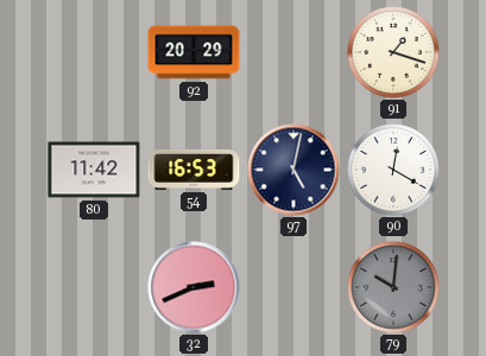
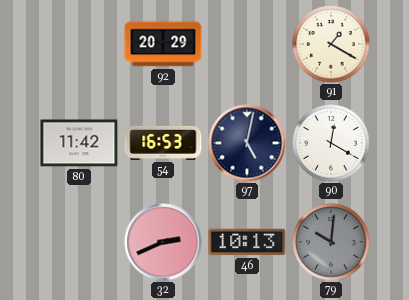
91: 1:18 -> 1:20 (331, 44)
46: none -> 10:13 (247, 242)
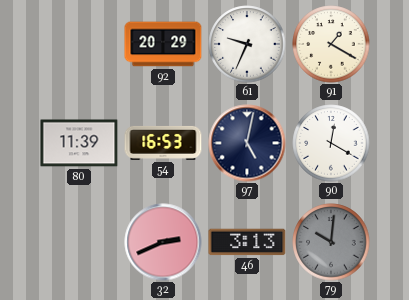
61: none -> 9:34 (247, 44)
80: 11:42 -> 11:39 (79, 143)
46: 10:13 -> 3:13 (247, 242)
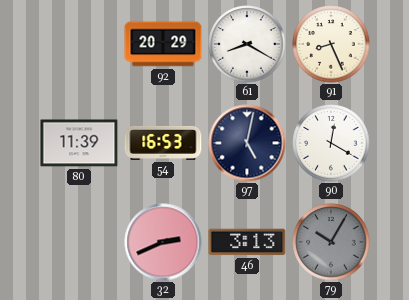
61: 9:34 -> 8:20 (247, 44)
91: 1:20 -> 8:26 (331, 44)
79: 10:01 -> 10:05 (331, 242)
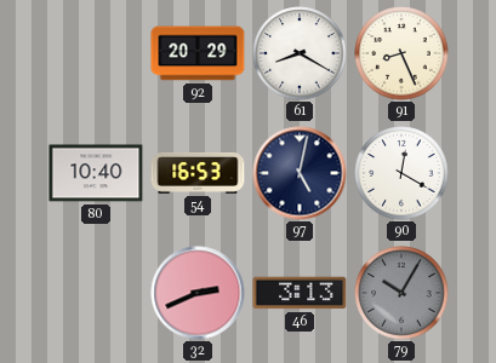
80: 11:39 -> 10:40 (96, 173)
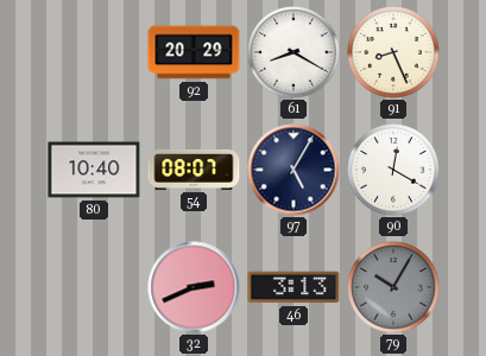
54: 16:53 -> 08:07 (194, 170)
97: 5:02 -> 5:05 (294, 170)
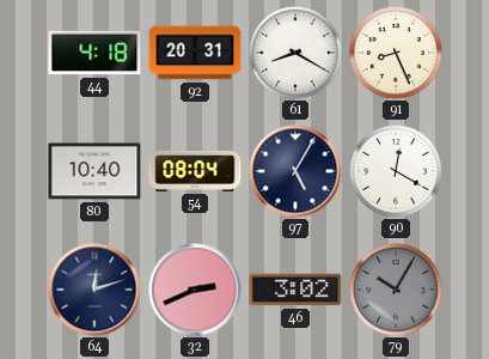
44: none -> 4:18 (94, 53)
92: 20:29 -> 20:31 (195, 53)
54: 08:07 -> 08:04 (195, 171)
64: none -> 12:12 (94, 290)
46: 3:13 -> 3:02 (295, 290)
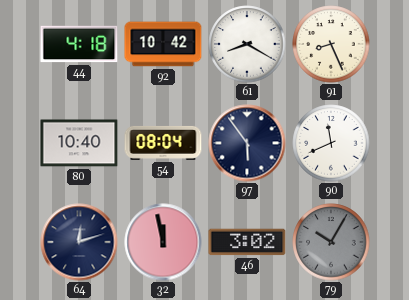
92: 20:31 -> 10:42 (163, 44)
97: 5:05 -> 5:54 (247, 143)
90: 12:20 -> 11:41 (331, 143)
32: 2:41 -> 11:58 (163, 242)
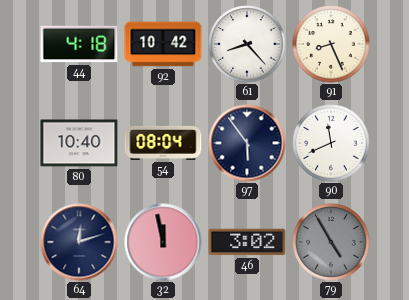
61: 8:20 -> 8:23 (247, 44)
79: 10:05 -> 4:55 (331, 242)
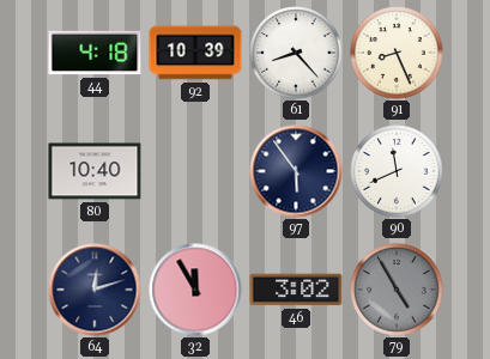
92: 10:42 -> 10:39 (195, 53)
54: 08:04 -> none (163, 143)
32: 11:58 -> 11:55 (195, 290)
